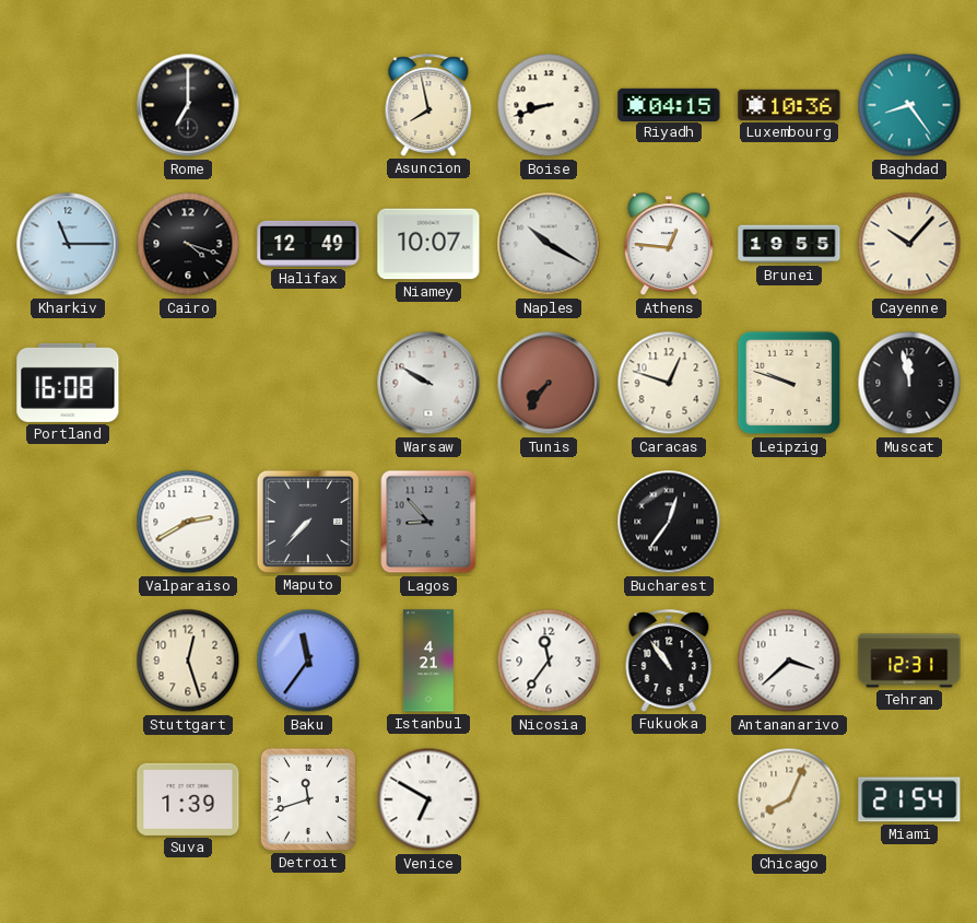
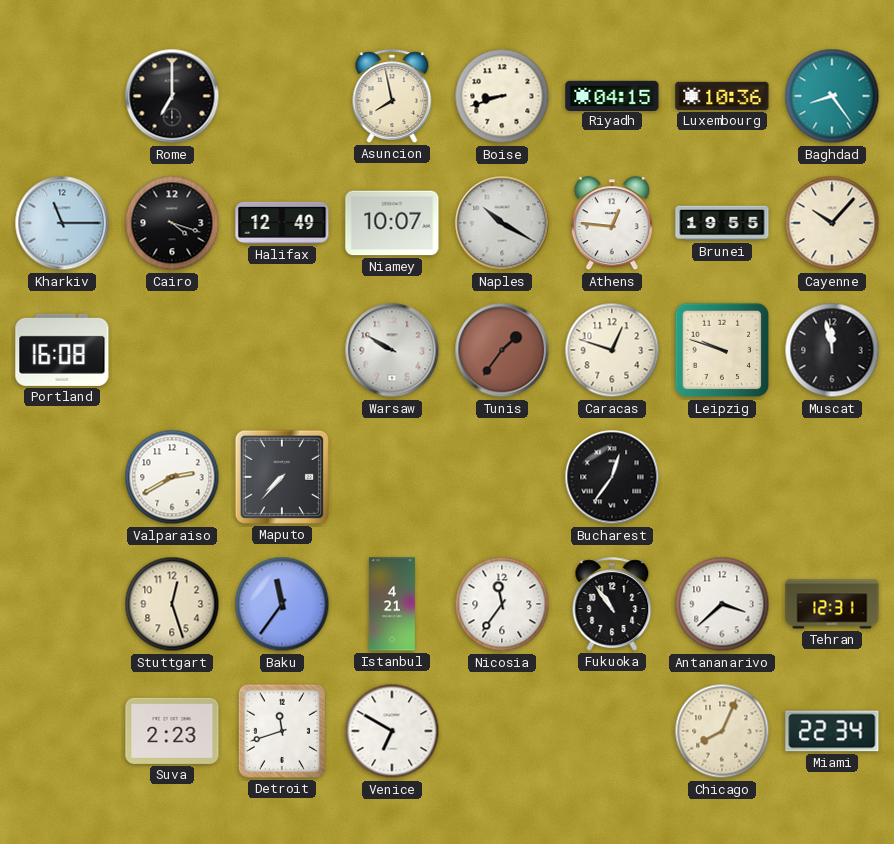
Tunis: 7:36 -> 1:36 (502, 350)
Lagos: 8:53 -> none (428, 522)
Suva: 1:39 -> 2:23 (172, 731)
Miami: 21:54 -> 22:34 (832, 731)
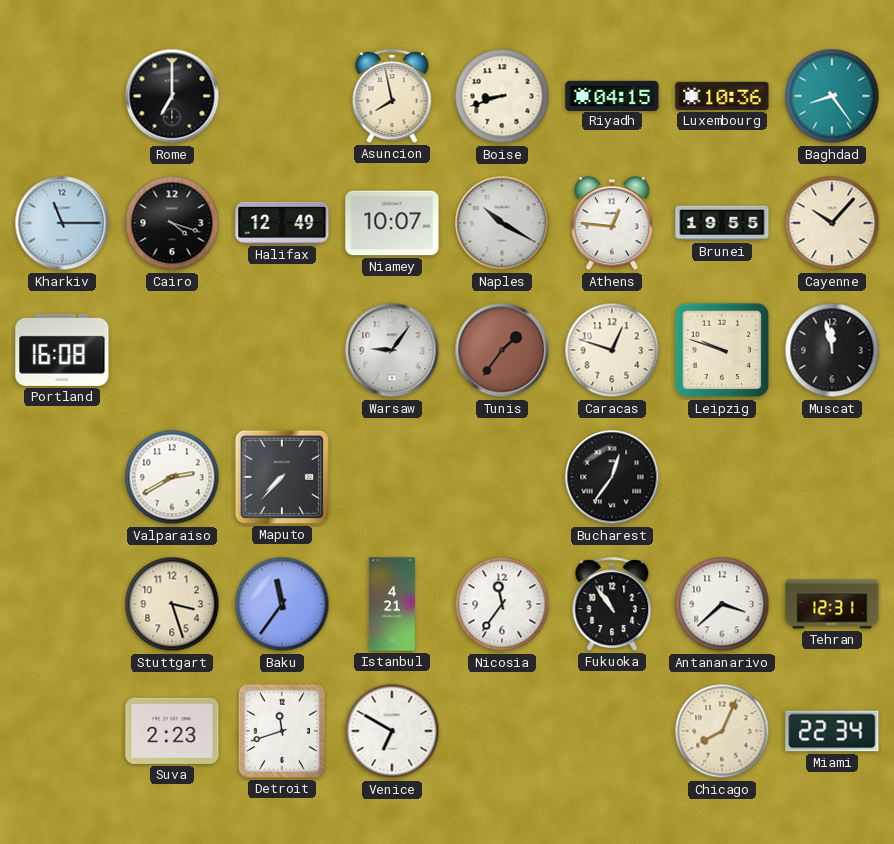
Warsaw: 9:50 -> 9:06 (392, 350)
Stuttgart: 12:27 -> 3:27 (172, 604)
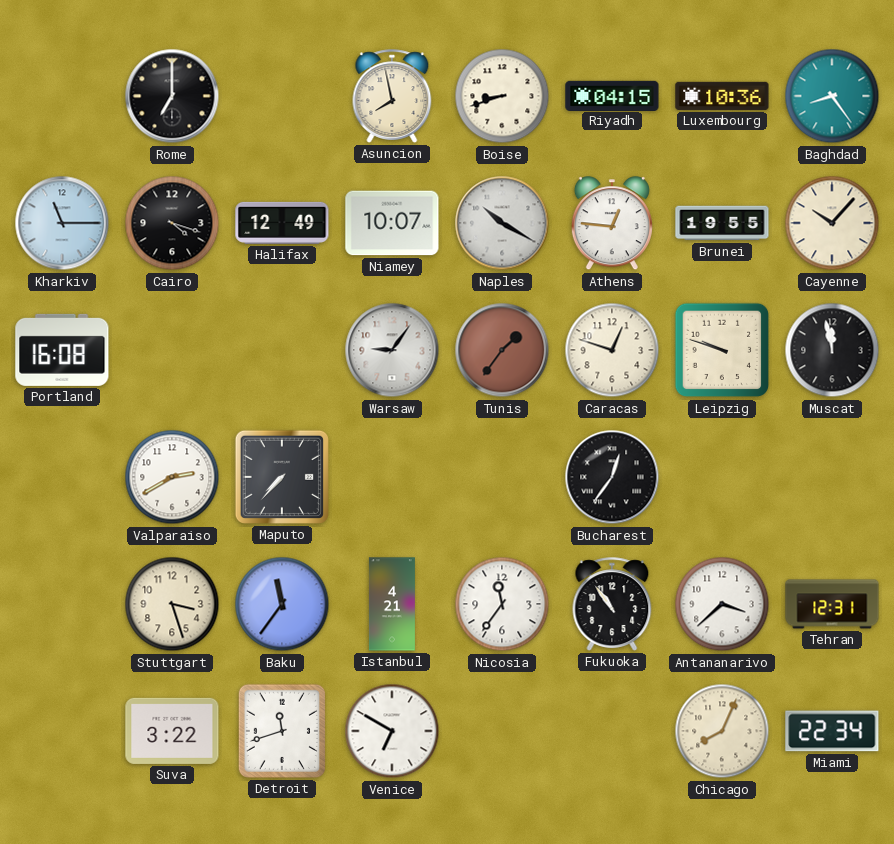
Suva: 2:23 -> 3:22 (172, 731)
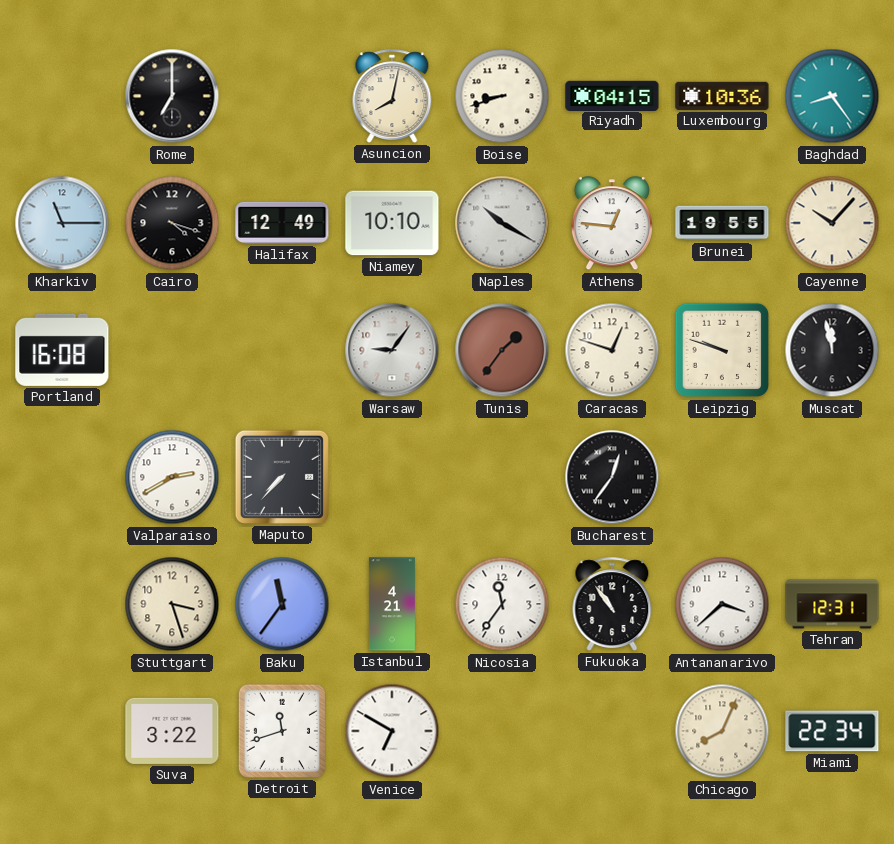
Asuncion: 7:58 -> 8:02 (392, 96)
Niamey: 10:07 -> 10:10 (392, 223)
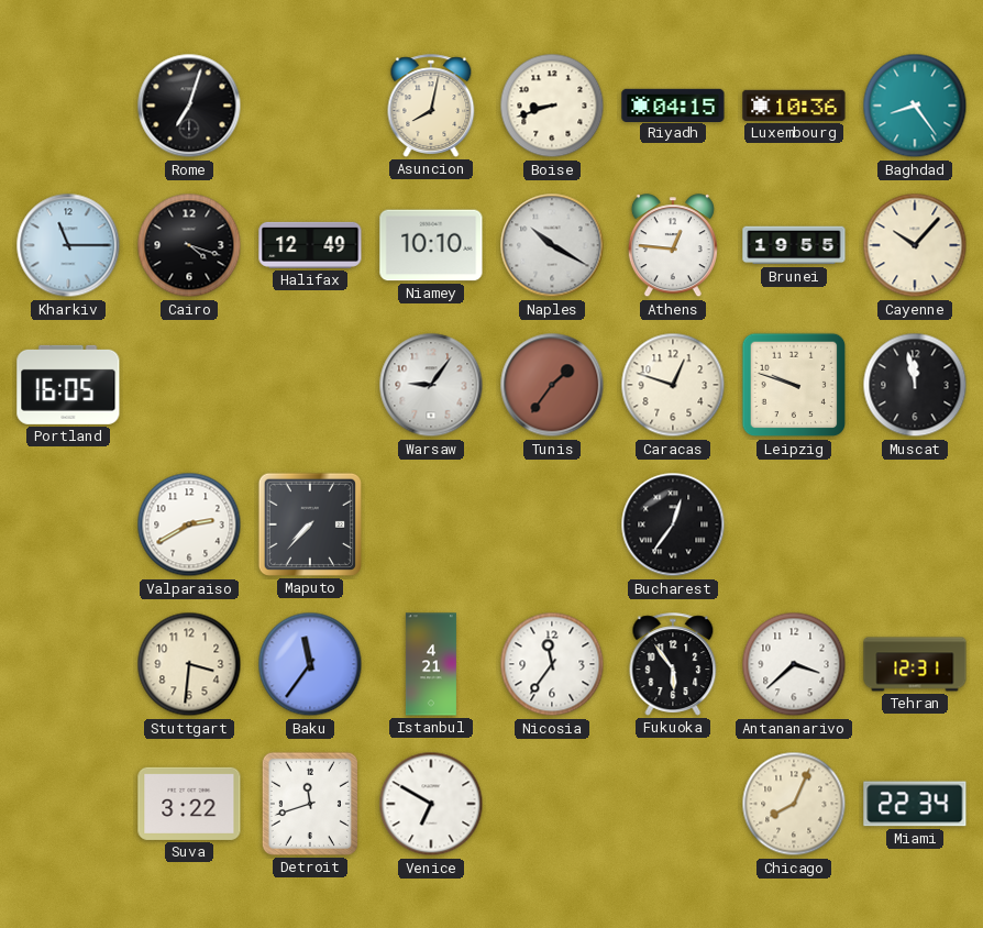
Rome: 7:00 -> 7:03 (189, 106)
Portland: 16:08 -> 16:05 (68, 385)
Stuttgart: 3:27 -> 3:31 (189, 664)
Fukuoka: 10:54 -> 5:54 (673, 664)
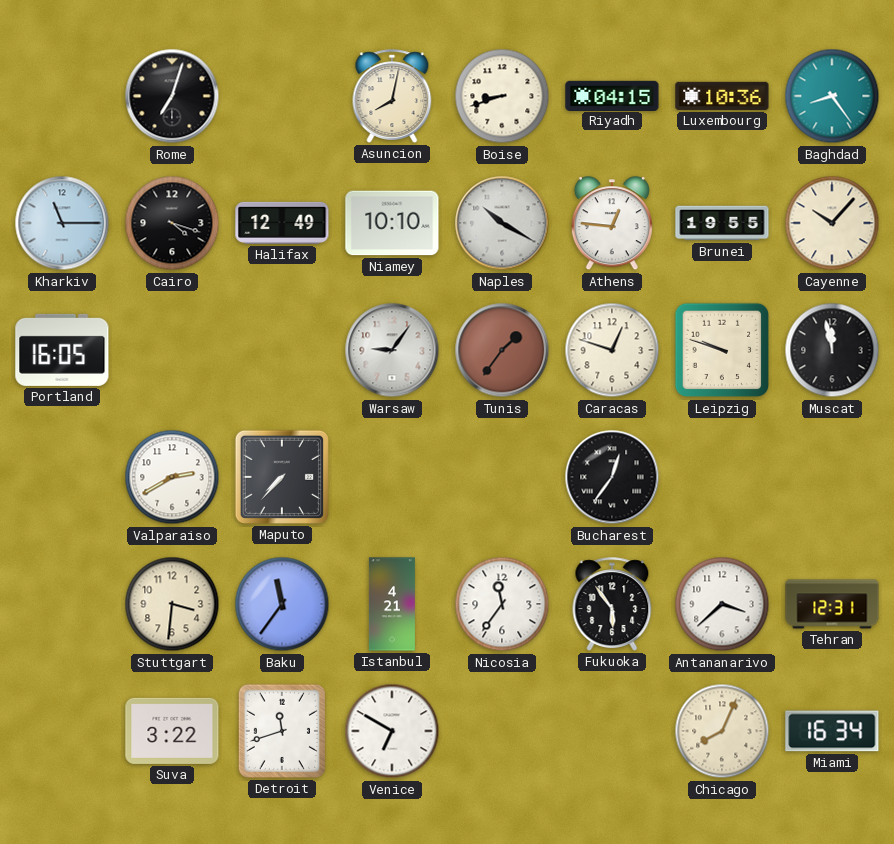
Miami: 22:34 -> 16:34 (832, 731)
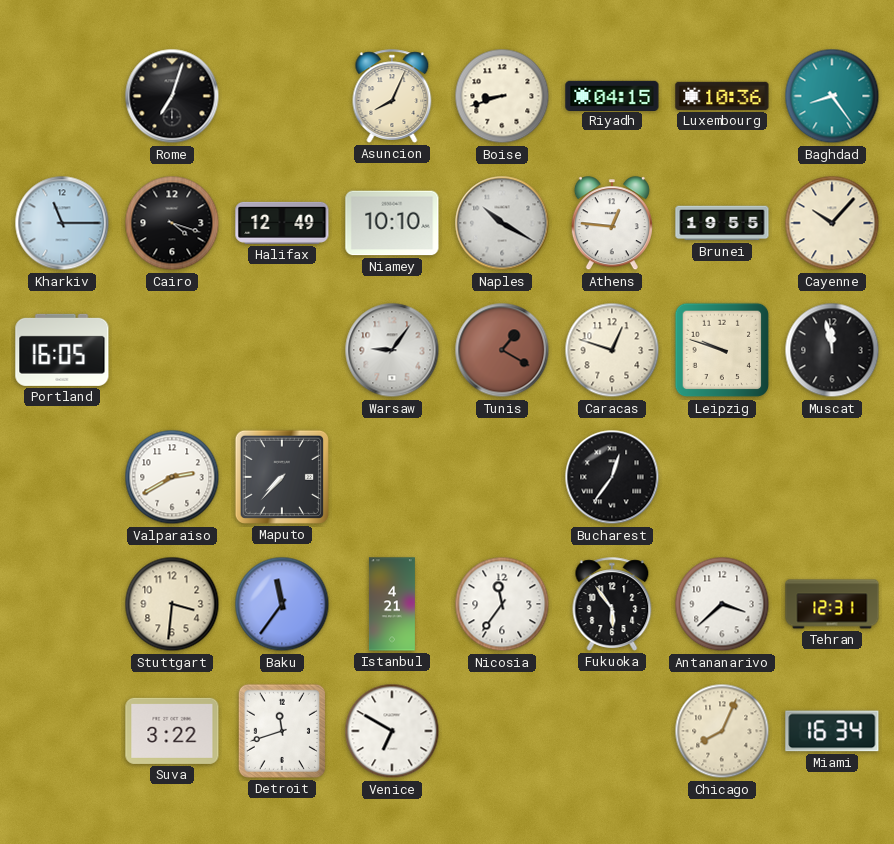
Asuncion: 8:02 -> 8:04 (392, 96)
Tunis: 1:36 -> 1:20 (502, 350)
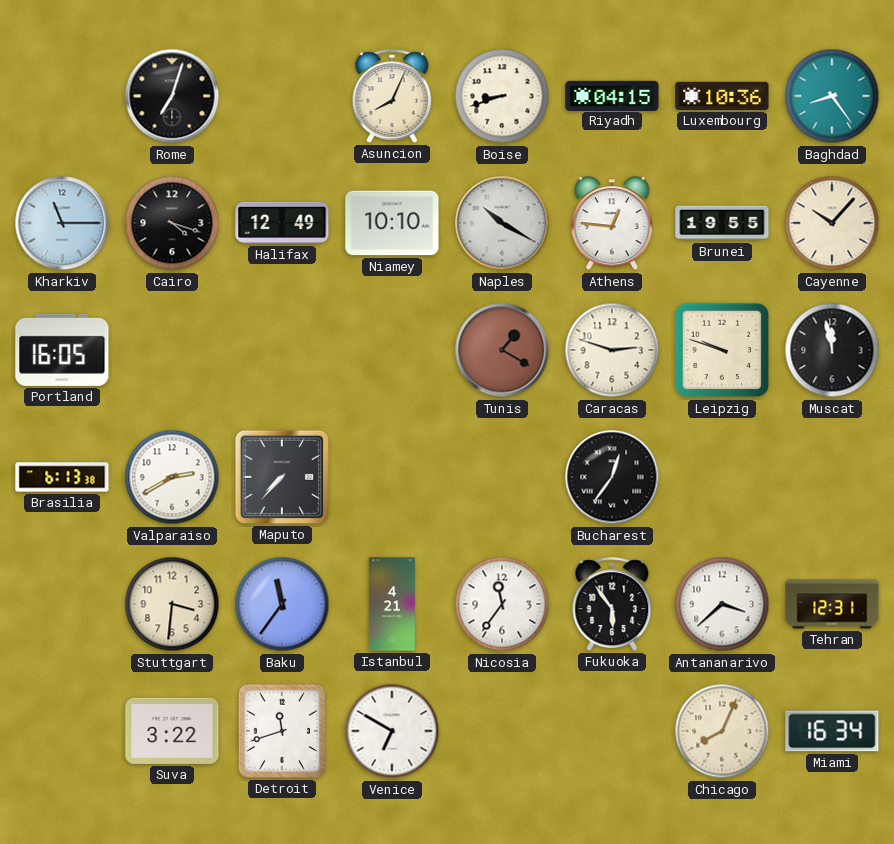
Warsaw: 9:06 -> none (392, 350)
Caracas: 12:48 -> 2:48 (612, 350)
Brasilia: none -> 6:13 (62, 477)
